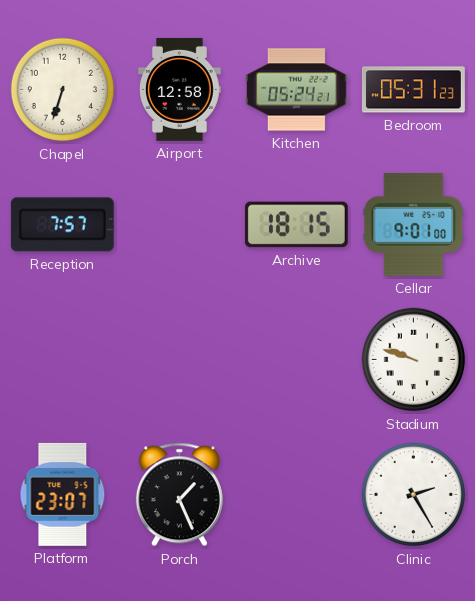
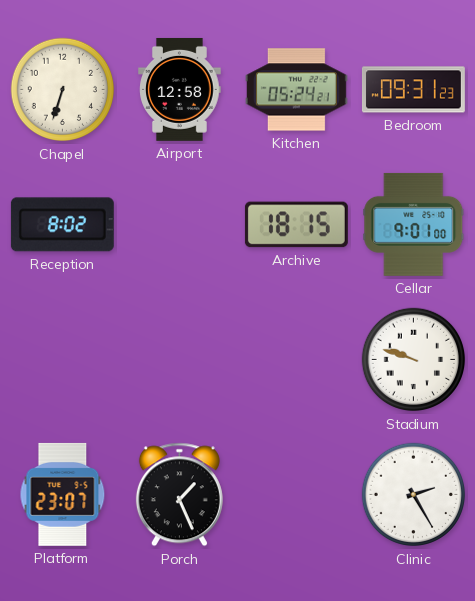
Bedroom: 05:31 -> 09:31 (413, 90)
Reception: 7:57 -> 8:02 (62, 225)
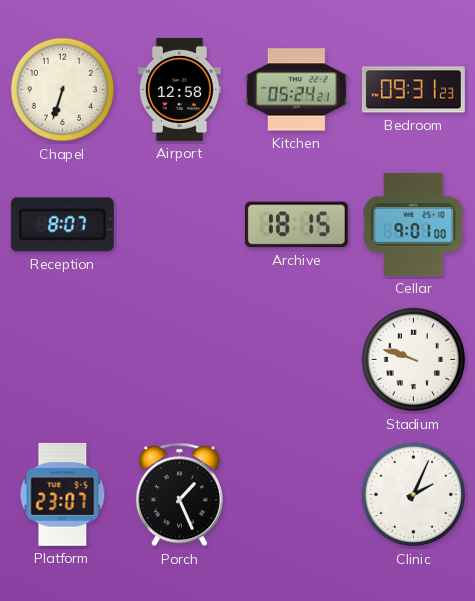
Reception: 8:02 -> 8:07 (62, 225)
Clinic: 2:25 -> 2:04 (414, 495)
